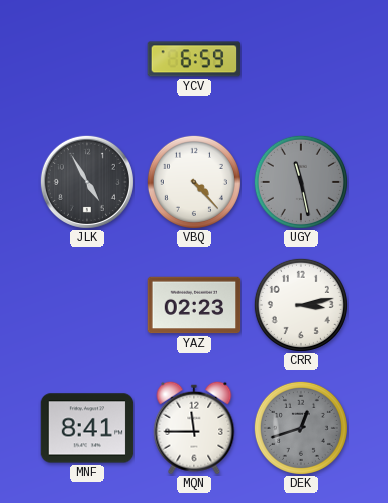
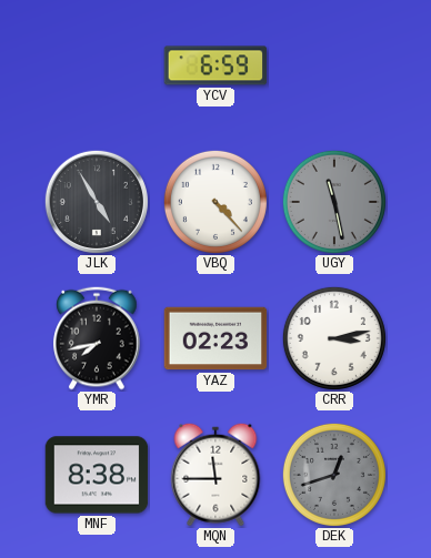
YMR: none -> 7:43 (97, 338)
MNF: 8:41 -> 8:38 (97, 475)
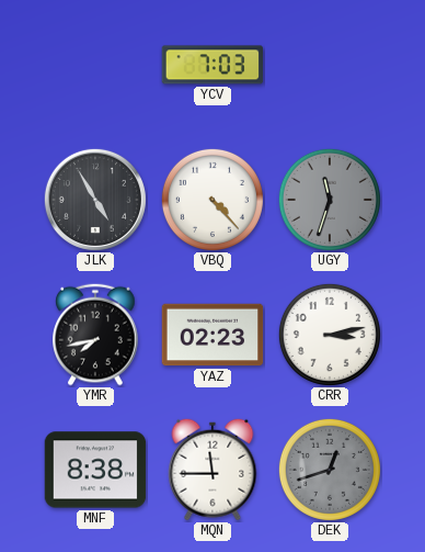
YCV: 6:59 -> 7:03 (213, 65)
UGY: 11:28 -> 11:33 (330, 200)
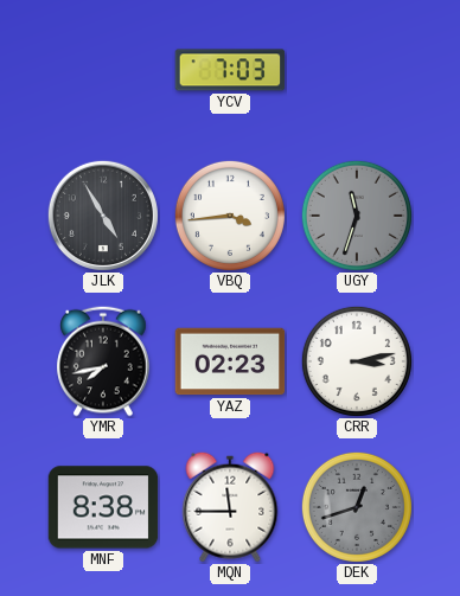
VBQ: 4:23 -> 3:44 (230, 216)
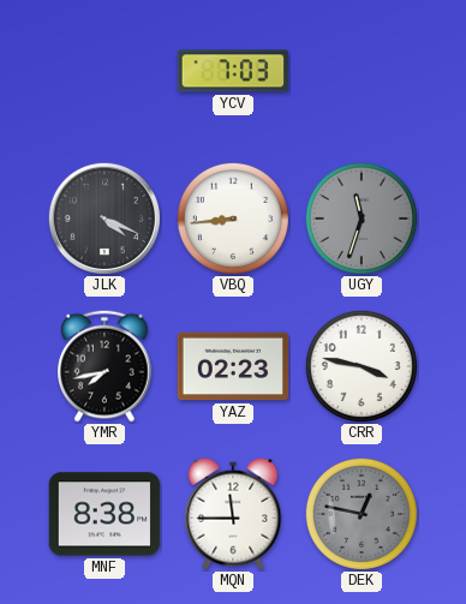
JLK: 4:55 -> 4:19 (104, 219)
VBQ: 3:44 -> 8:44 (233, 219)
CRR: 3:13 -> 3:47 (362, 366)
DEK: 12:42 -> 12:47 (362, 514)
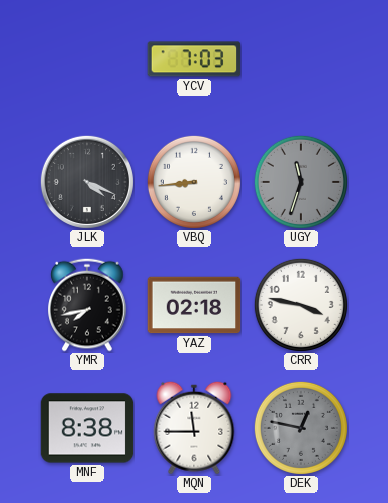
YAZ: 02:23 -> 02:18 (194, 305)
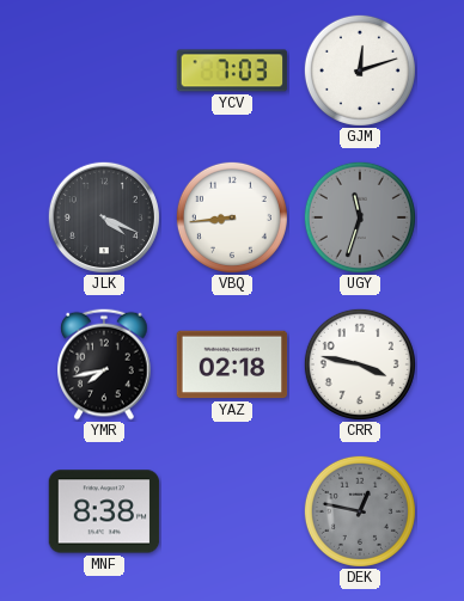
GJM: none -> 12:12 (360, 70)
MQN: 11:45 -> none (194, 428)
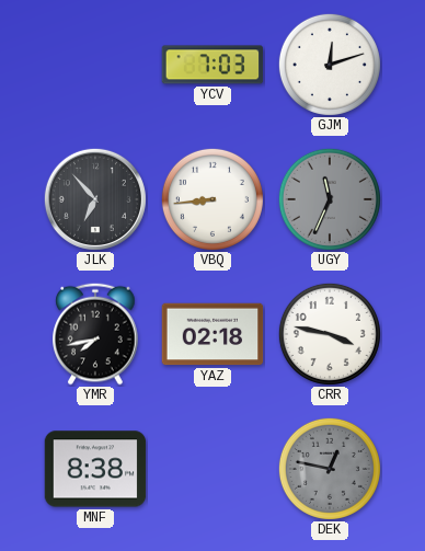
JLK: 4:19 -> 6:53 (95, 199)
UGY: 11:33 -> 11:34 (330, 199)
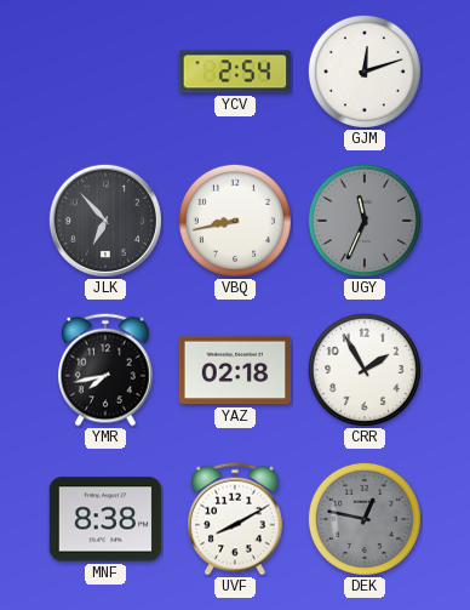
YCV: 7:03 -> 2:54 (235, 72)
VBQ: 8:44 -> 8:43 (235, 221)
CRR: 3:47 -> 1:55 (365, 370)
UVF: none -> 8:10 (235, 519)
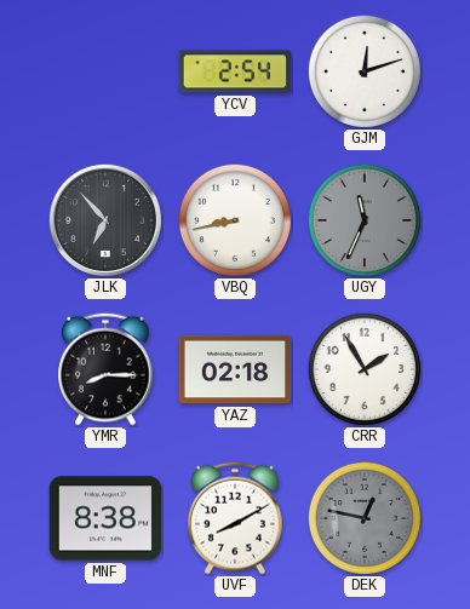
YMR: 7:43 -> 8:15 (105, 369)
